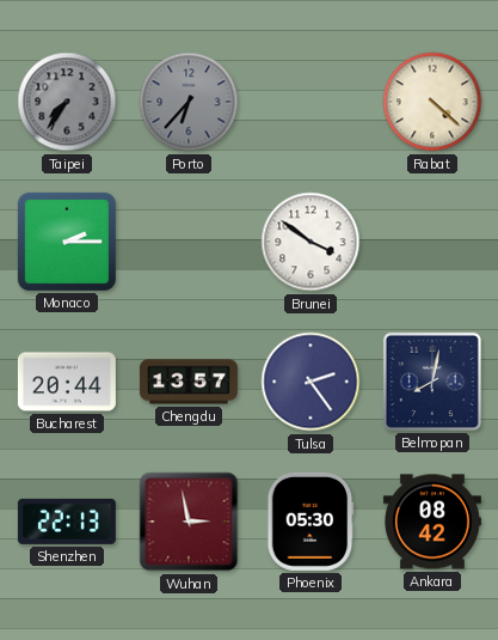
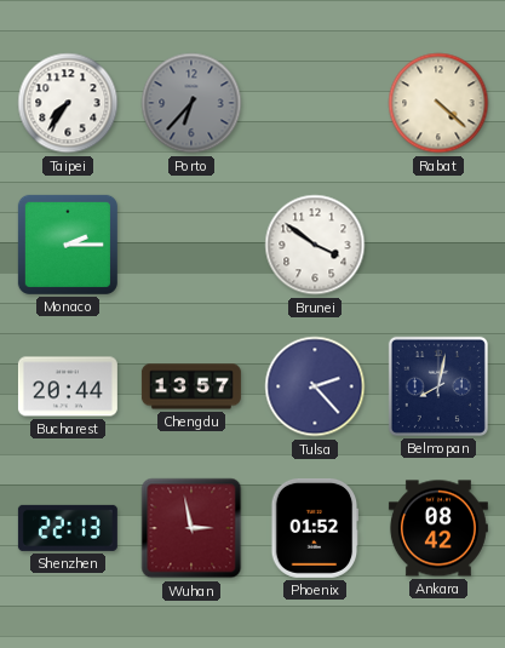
Taipei dial: grey -> white (68, 103)
Tulsa: 2:24 -> 2:23 (315, 386)
Phoenix: 05:30 -> 01:52 (315, 528)
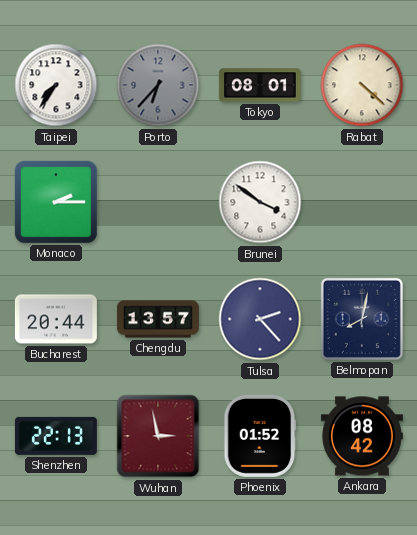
Tokyo: none -> 08:01 (260, 85)
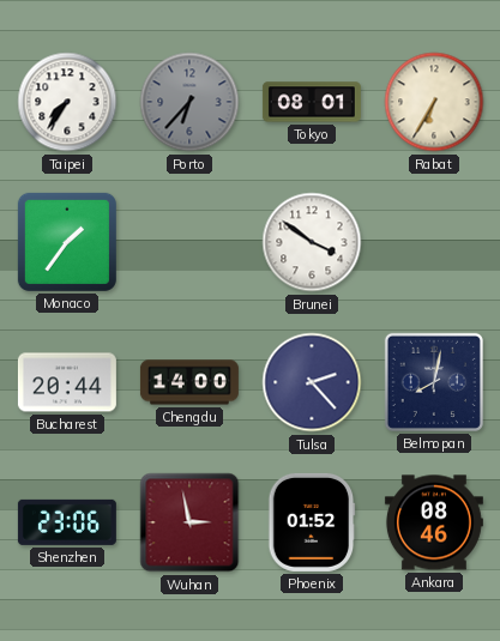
Rabat: 4:22 -> 6:35 (434, 102)
Monaco: 2:15 -> 1:36 (67, 242)
Chengdu: 13:57 -> 14:00 (189, 382)
Shenzhen: 22:13 -> 23:06 (67, 522)
Ankara: 08:42 -> 08:46 (434, 522)
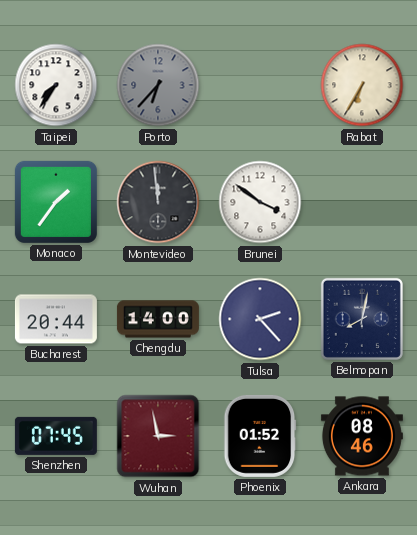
Tokyo: 08:01 -> none (312, 102)
Montevideo: none -> 11:59 (158, 202)
Shenzhen: 23:06 -> 07:45 (56, 436)
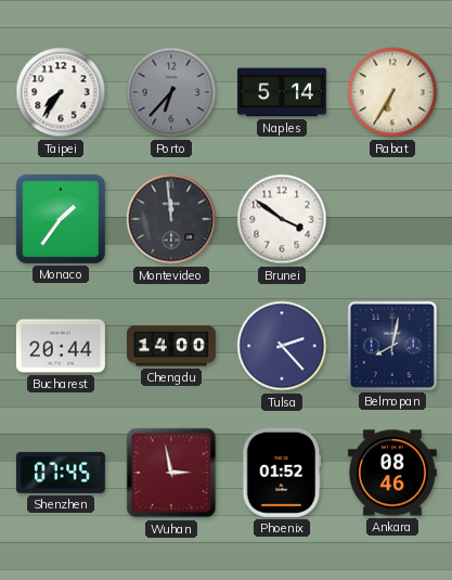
Naples: none -> 5:14 (282, 92)
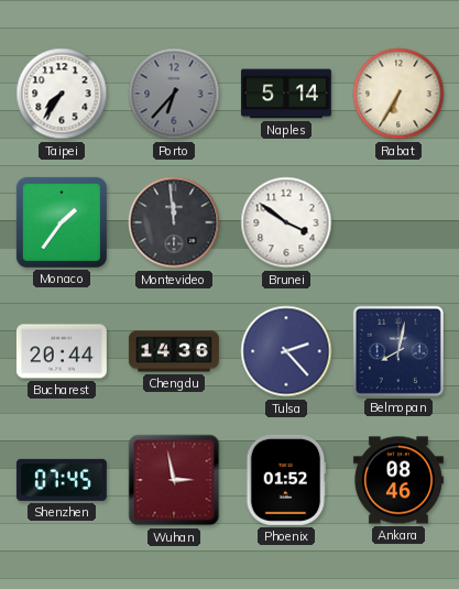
Chengdu: 14:00 -> 14:36 (174, 351)
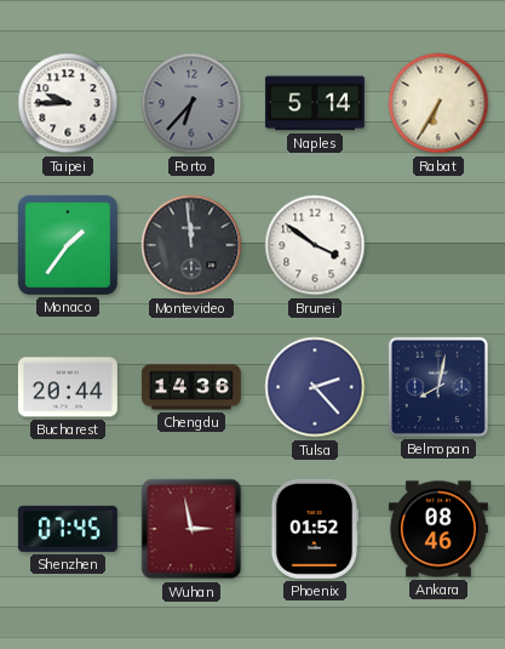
Taipei: 7:36 -> 9:45 (68, 103)
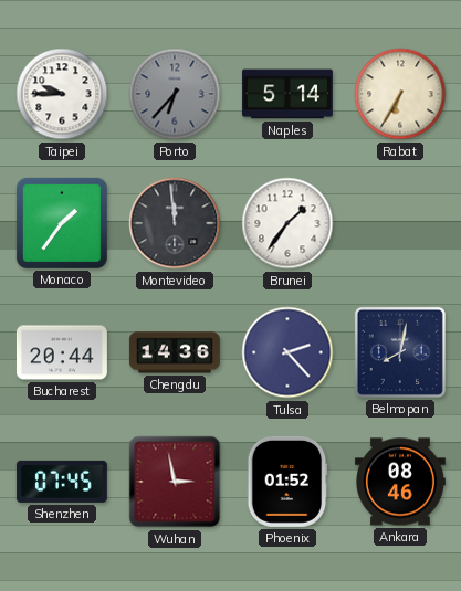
Brunei: 3:51 -> 1:36 (287, 223)
